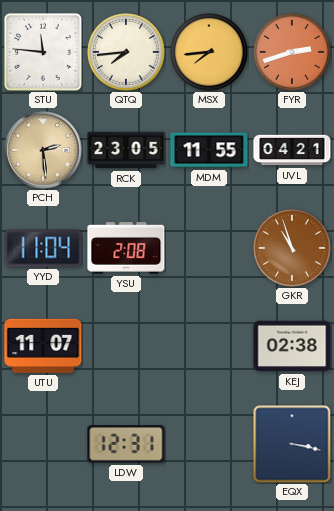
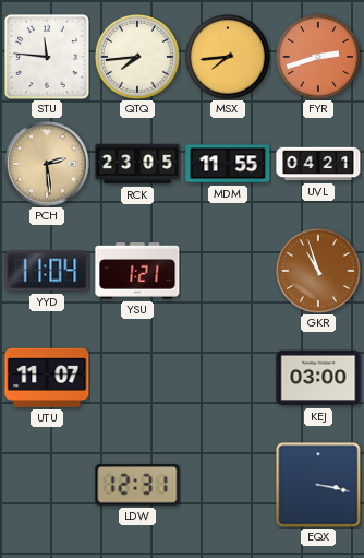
YSU: 2:08 -> 1:21 (137, 272)
KEJ: 02:38 -> 03:00 (318, 378)
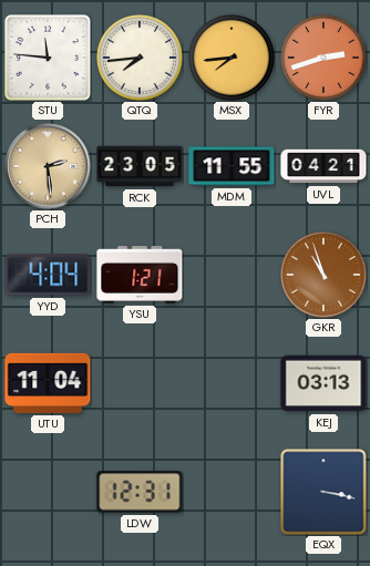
YYD: 11:04 -> 4:04 (48, 275)
UTU: 11:07 -> 11:04 (48, 383)
KEJ: 03:00 -> 03:13 (323, 383)
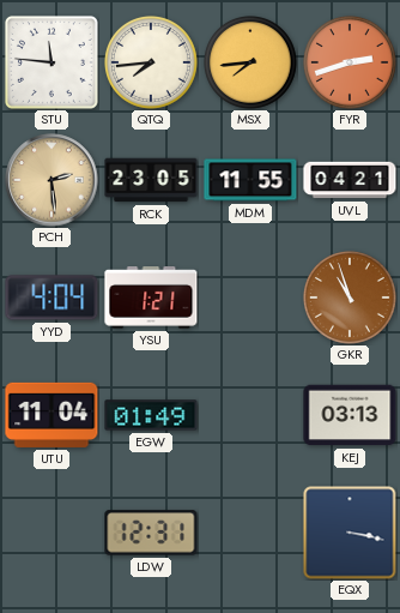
EGW: none -> 01:49 (151, 415)
